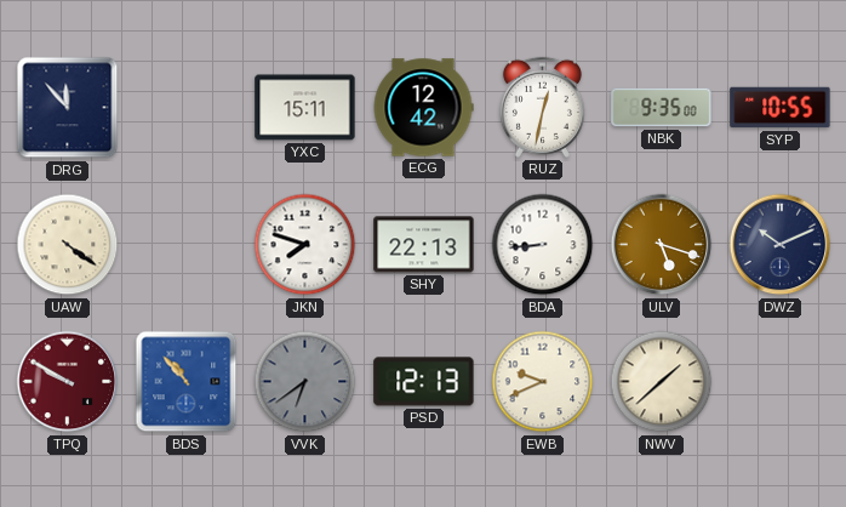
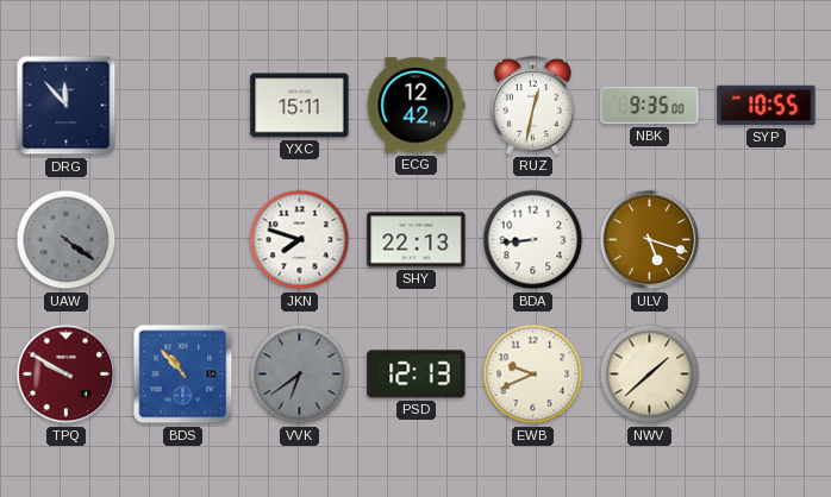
UAW dial: cream -> grey (67, 240)
DWZ: 10:11 -> none (781, 245)
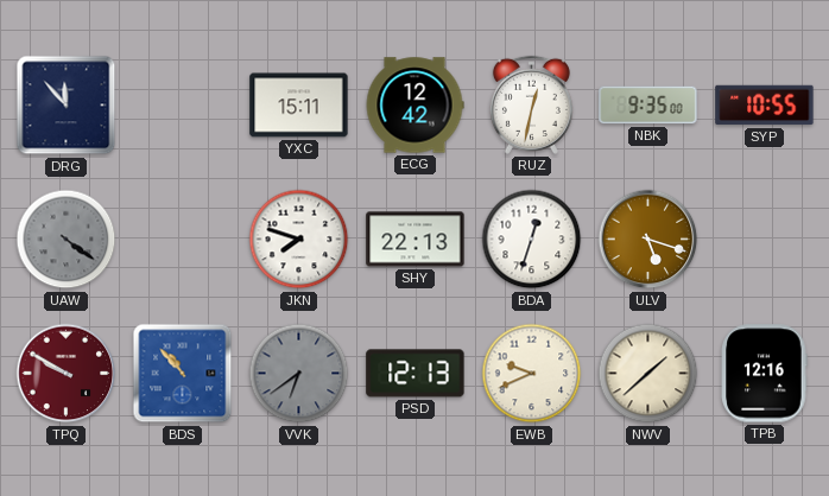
BDA: 8:44 -> 12:33 (532, 240)
TPB: none -> 12:16 (765, 374)
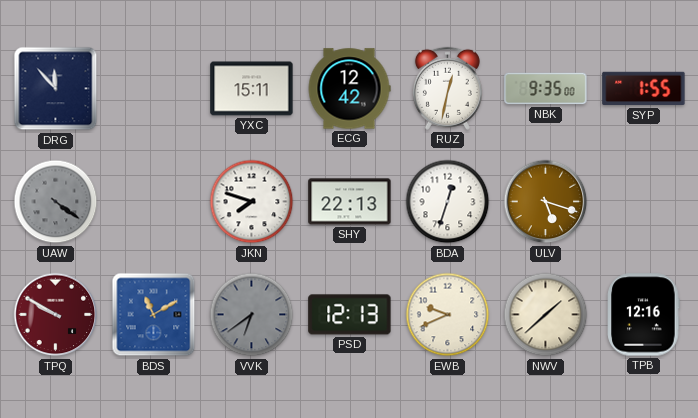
SYP: 10:55 -> 1:55 (644, 89)
BDS: 10:53 -> 11:10 (154, 315)
